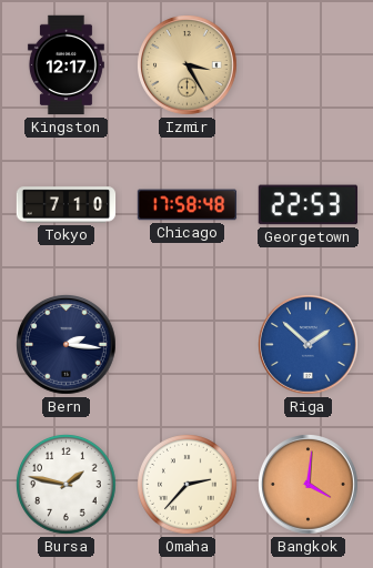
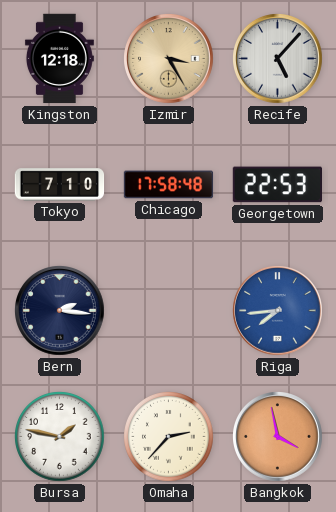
Kingston: 12:17 -> 12:18 (59, 59)
Recife: none -> 5:07 (278, 59)
Riga: 1:52 -> 7:44 (278, 311)
Bangkok: 4:01 -> 3:58 (278, 437)
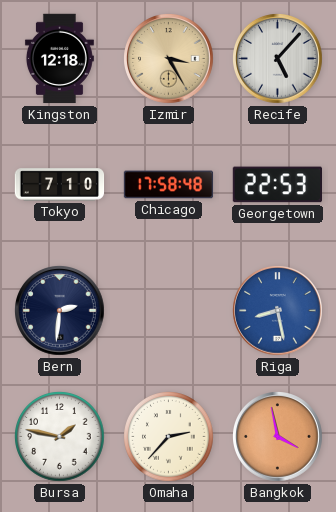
Bern: 2:16 -> 2:31 (60, 311)
Riga: 7:44 -> 8:28 (278, 311)
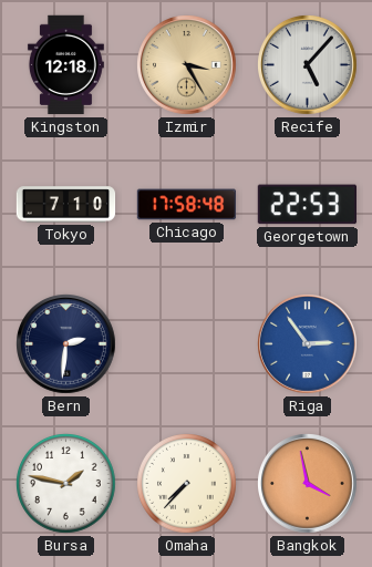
Riga: 8:28 -> 2:54 (308, 344)
Omaha: 2:37 -> 7:37 (187, 484)
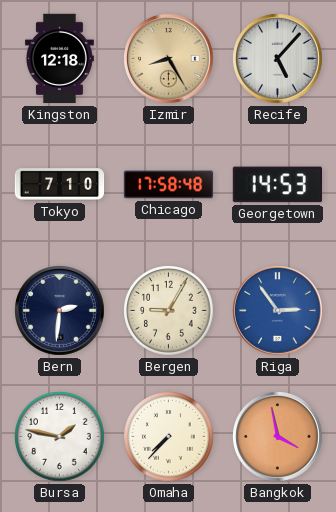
Izmir: 3:25 -> 8:25 (169, 59)
Georgetown: 22:53 -> 14:53 (277, 185)
Bergen: none -> 9:05 (169, 311)
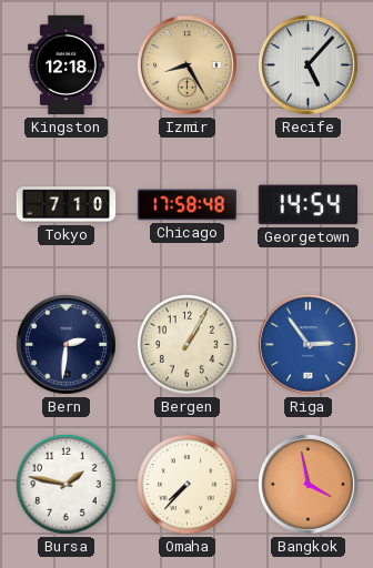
Georgetown: 14:53 -> 14:54 (308, 205)
Bergen: 9:05 -> 1:05 (188, 345)
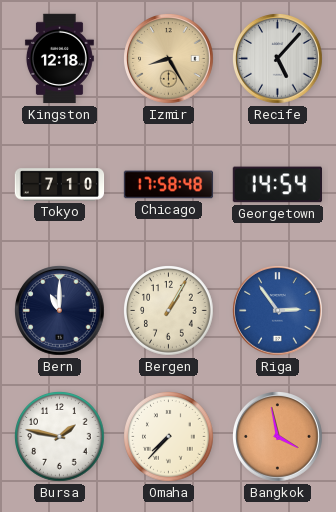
Bern: 2:31 -> 11:00 (60, 311)
